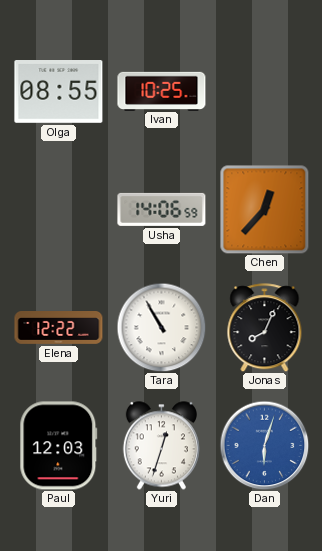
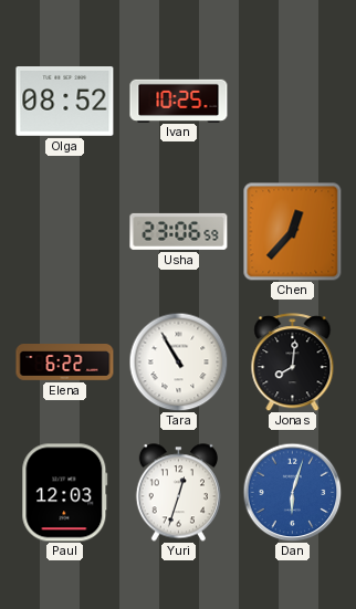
Olga: 08:55 -> 08:52 (65, 102)
Usha: 14:06 -> 23:06 (179, 231)
Elena: 12:22 -> 6:22 (65, 363)
Jonas: 8:04 -> 8:01 (293, 363)
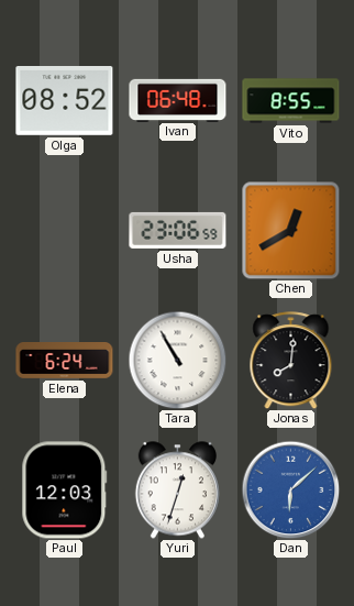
Ivan: 10:25 -> 06:48 (178, 100)
Vito: none -> 8:55 (291, 101)
Chen: 12:37 -> 12:40 (290, 230)
Elena: 6:22 -> 6:24 (65, 361)
Dan: 6:03 -> 6:08 (290, 489)
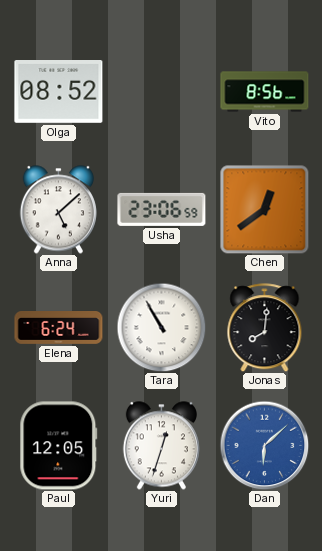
Ivan: 06:48 -> none (178, 100)
Vito: 8:55 -> 8:56 (265, 92)
Anna: none -> 5:08 (58, 210)
Chen: 12:40 -> 12:39 (264, 209)
Paul: 12:03 -> 12:05 (59, 446)
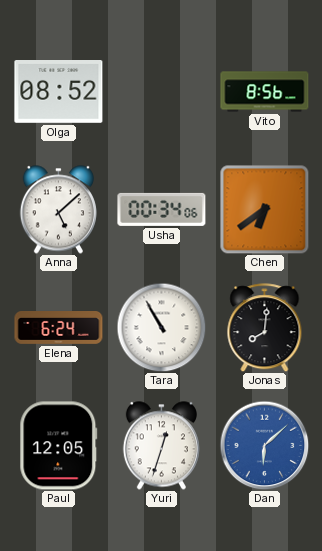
Usha: 23:06 -> 00:34 (162, 209)
Chen: 12:39 -> 6:39 (264, 209)
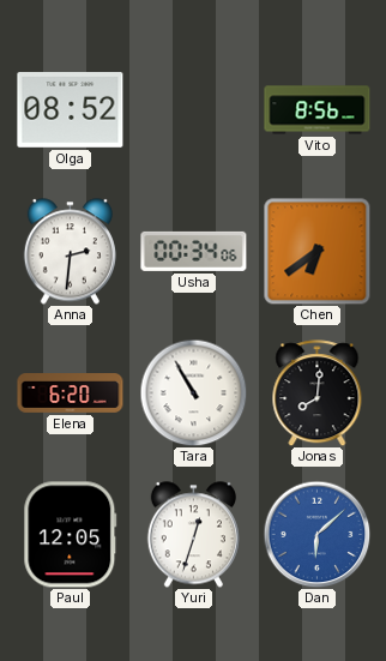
Anna: 5:08 -> 2:31 (70, 252)
Elena: 6:24 -> 6:20 (71, 393)
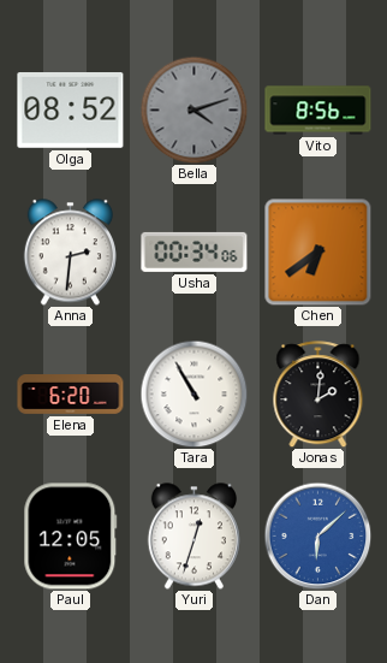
Bella: none -> 4:12 (194, 109)
Jonas: 8:01 -> 2:01 (318, 395)
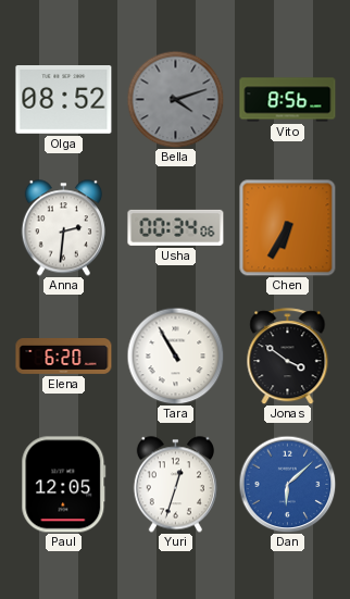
Chen: 6:39 -> 6:35 (287, 227)
Jonas: 2:01 -> 3:51 (288, 357)
